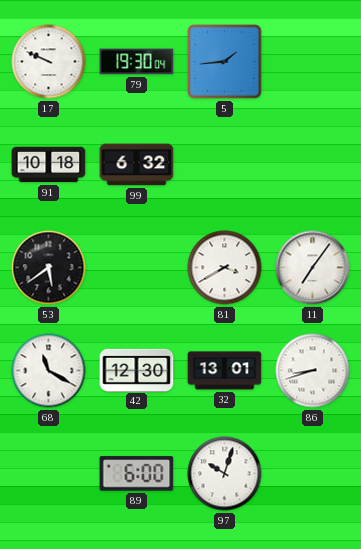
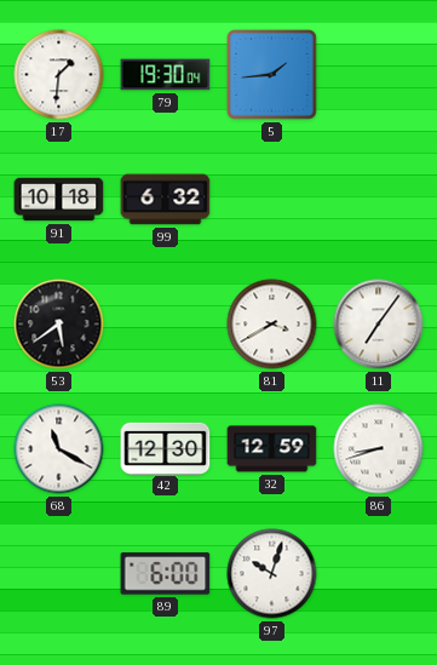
17: 9:49 -> 1:31 (59, 75)
32: 13:01 -> 12:59 (272, 449)
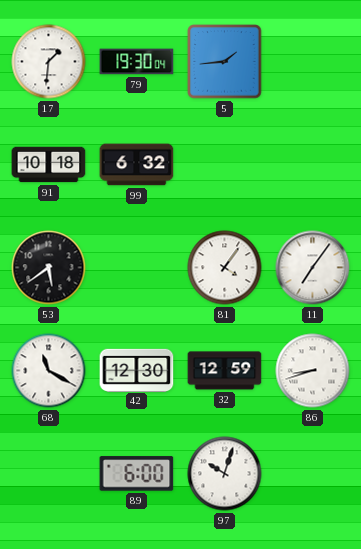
81: 3:40 -> 4:06 (225, 268)
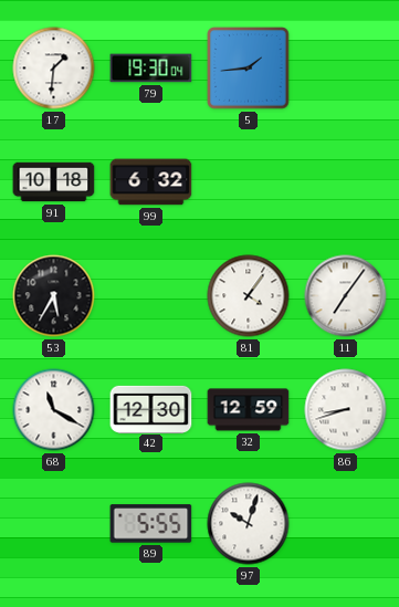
53: 5:39 -> 5:35 (54, 296)
89: 6:00 -> 5:55 (151, 524)
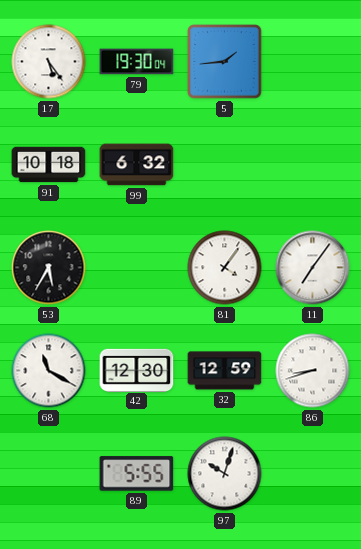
17: 1:31 -> 5:24 (49, 62)
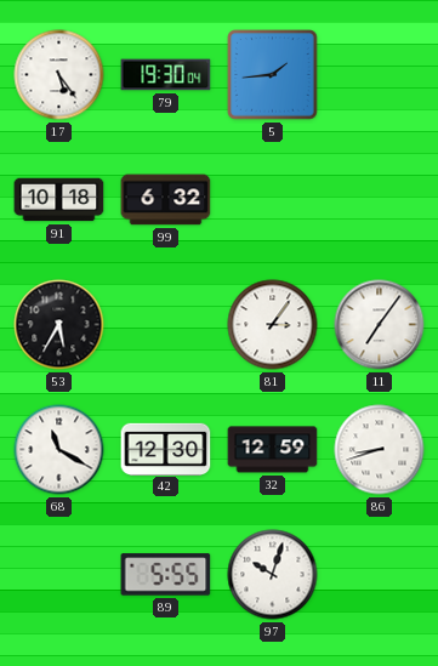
81: 4:06 -> 3:06 (273, 325)
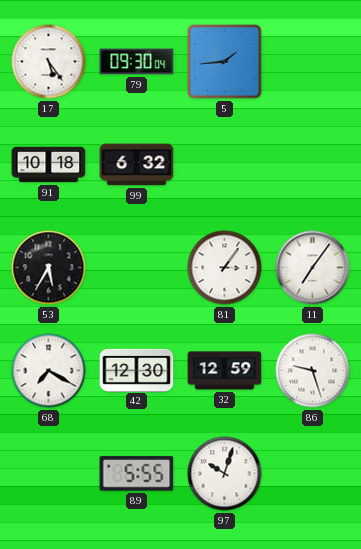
79: 19:30 -> 09:30 (137, 62)
68: 11:20 -> 7:20 (49, 371)
86: 8:42 -> 9:27 (313, 371)
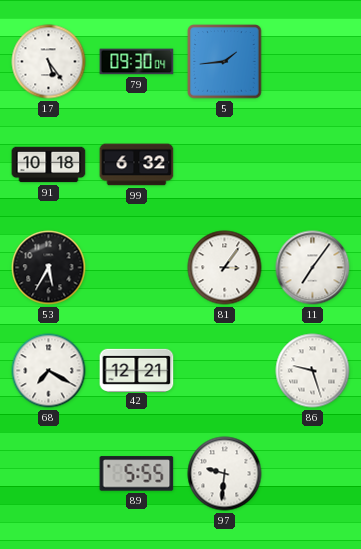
42: 12:30 -> 12:21 (137, 370)
32: 12:59 -> none (225, 371)
97: 10:03 -> 9:31 (225, 474)
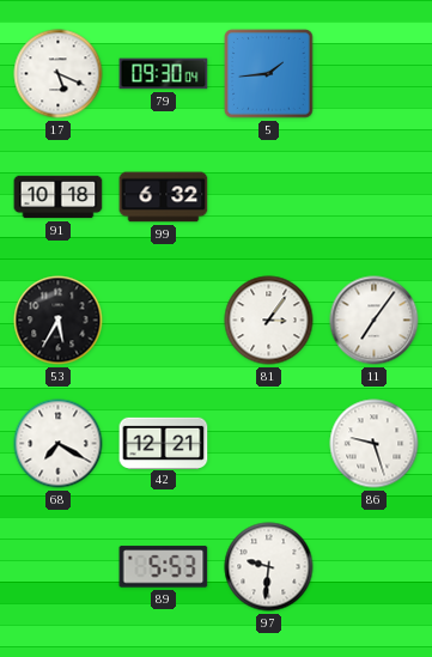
17: 5:24 -> 5:19 (59, 74)
89: 5:55 -> 5:53 (164, 567)
